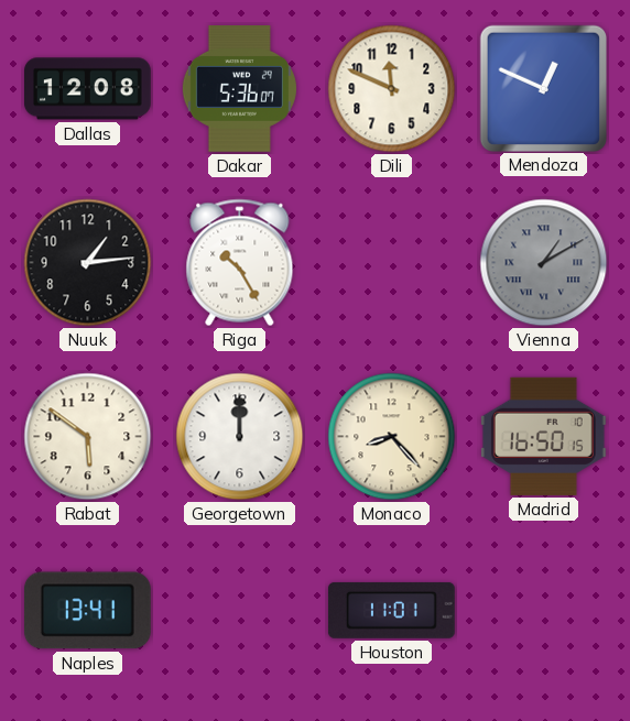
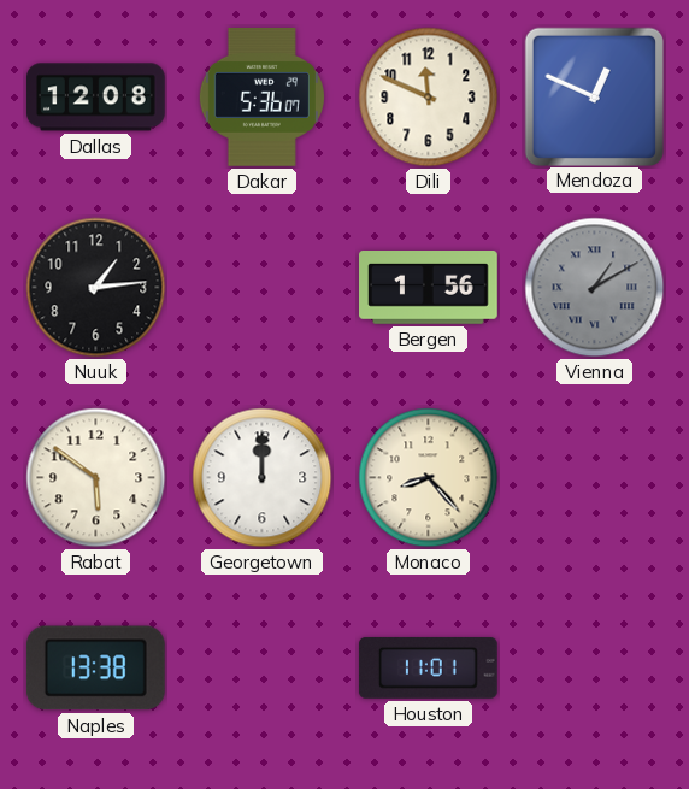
Riga: 10:25 -> none (240, 263)
Bergen: none -> 1:56 (429, 288)
Madrid: 16:50 -> none (543, 436)
Naples: 13:41 -> 13:38 (95, 669)
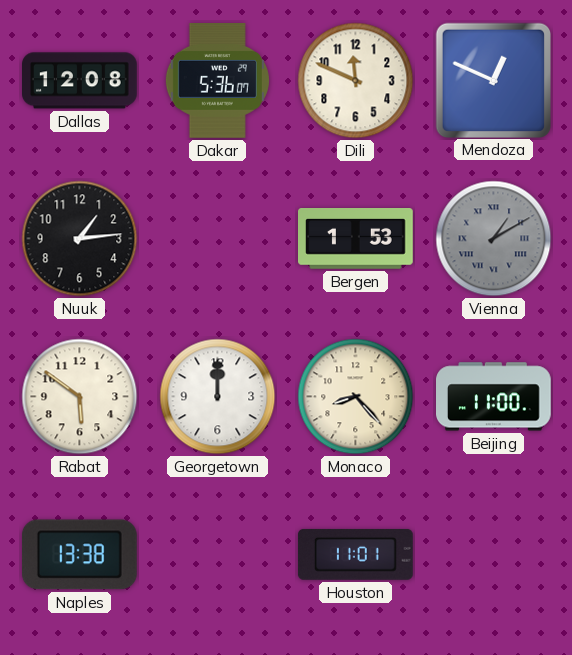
Bergen: 1:56 -> 1:53 (356, 239)
Beijing: none -> 11:00 (494, 397)
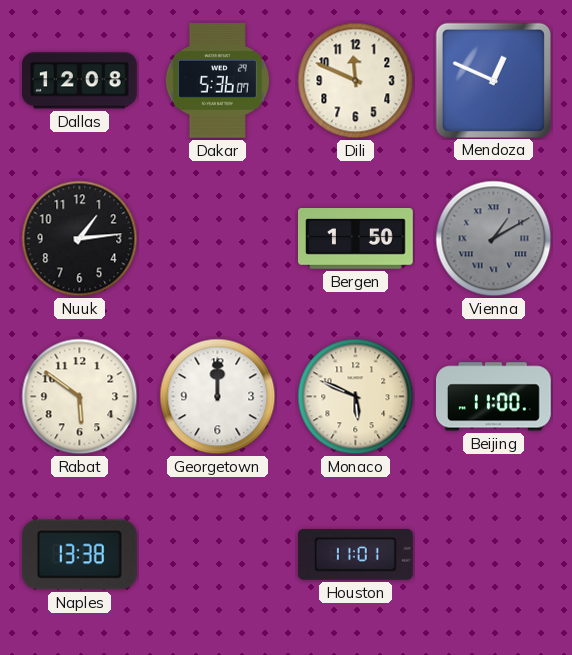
Bergen: 1:53 -> 1:50 (356, 239)
Monaco: 8:23 -> 5:49 (356, 397)
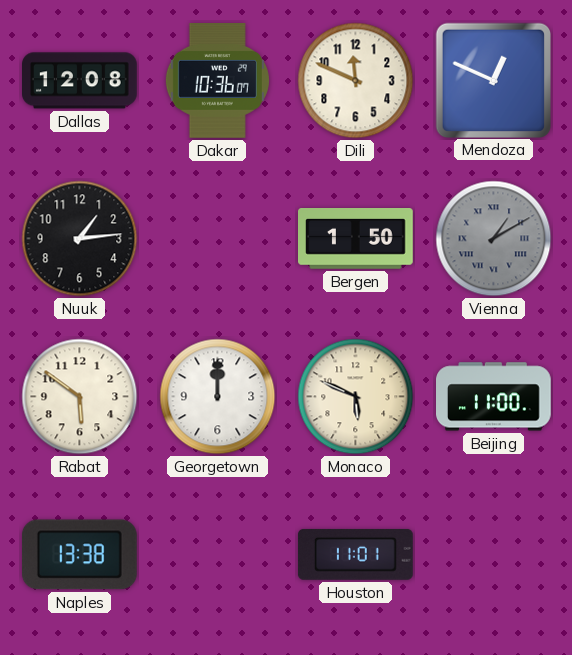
Dakar: 5:36 -> 10:36 (217, 81)
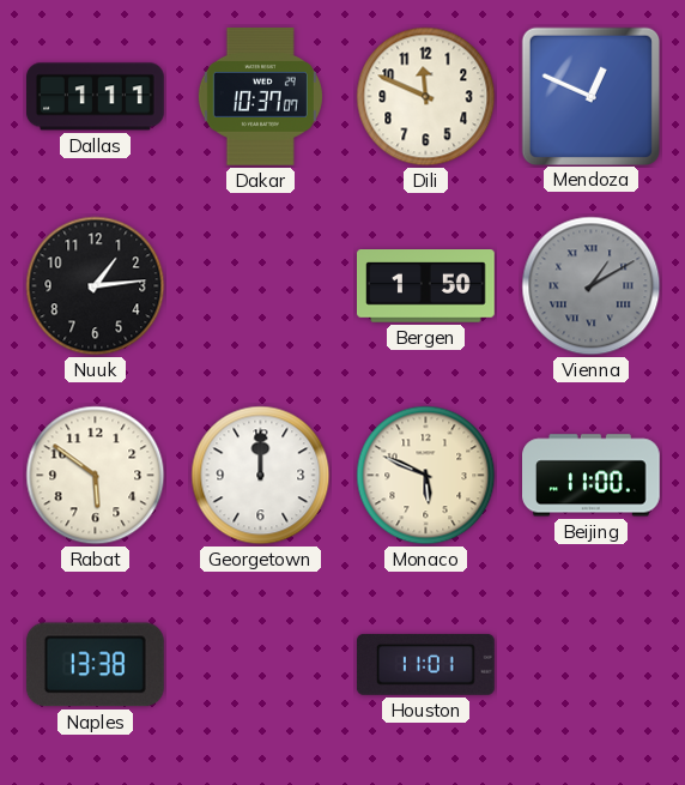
Dallas: 12:08 -> 1:11 (96, 97)
Dakar: 10:36 -> 10:37 (260, 97)
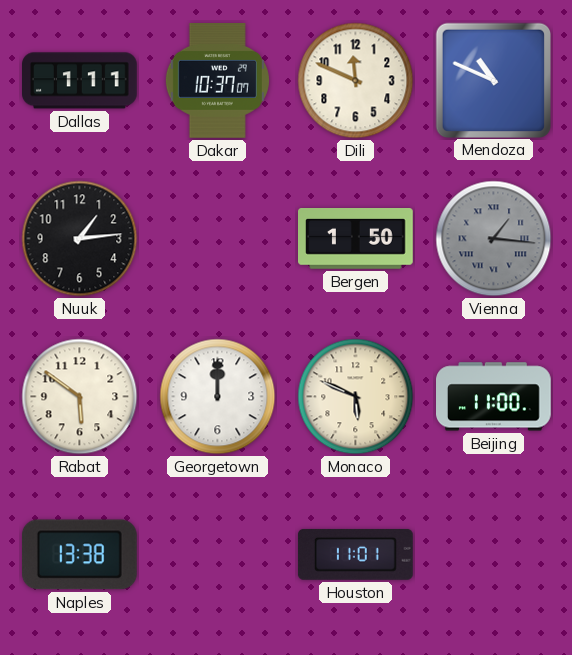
Mendoza: 12:49 -> 10:49 (494, 80)
Vienna: 1:10 -> 1:16 (494, 239)
